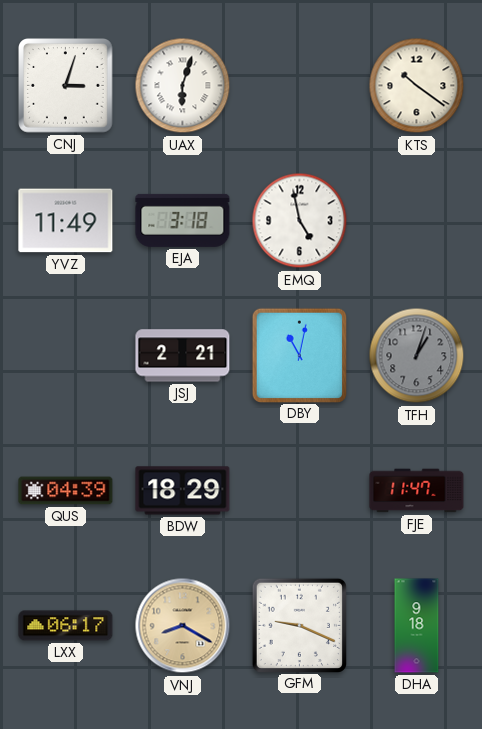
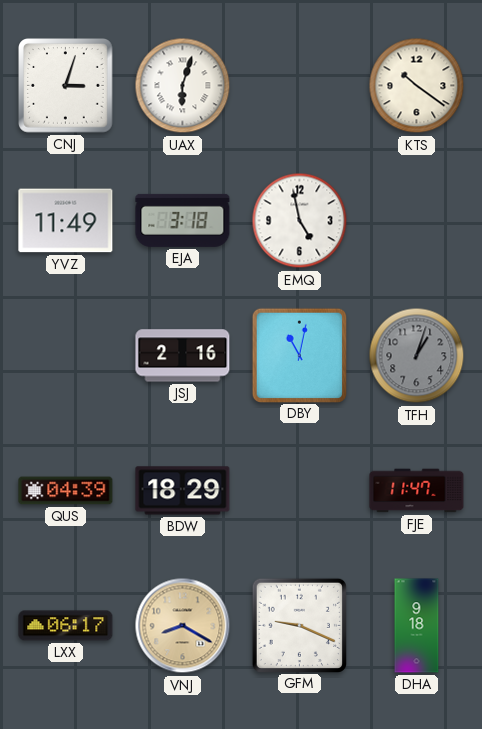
JSJ: 2:21 -> 2:16 (183, 356)
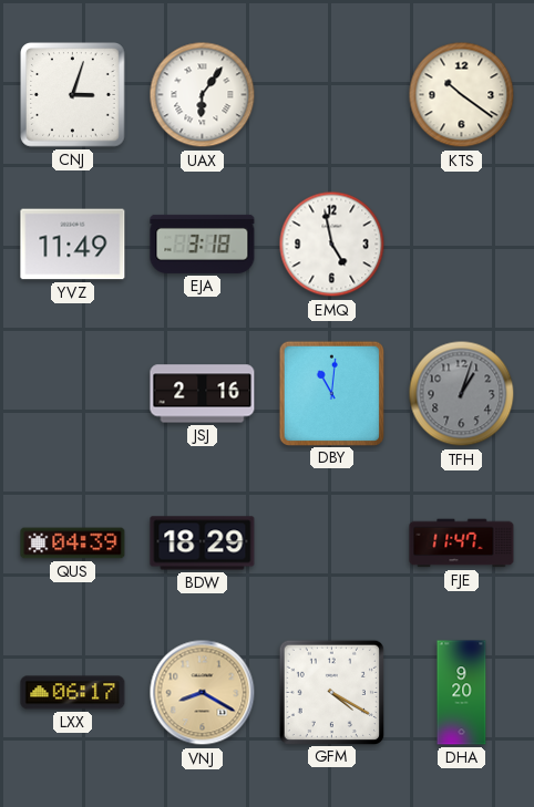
UAX: 6:03 -> 6:06 (203, 95)
DBY: 11:02 -> 11:01 (331, 393)
GFM: 9:19 -> 4:20 (331, 692)
DHA: 9:18 -> 9:20 (462, 693)
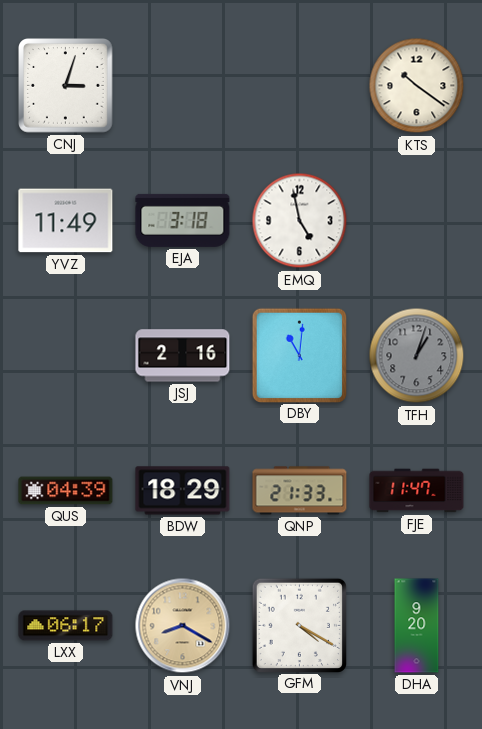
UAX: 6:06 -> none (203, 95)
QNP: none -> 21:33 (300, 491)
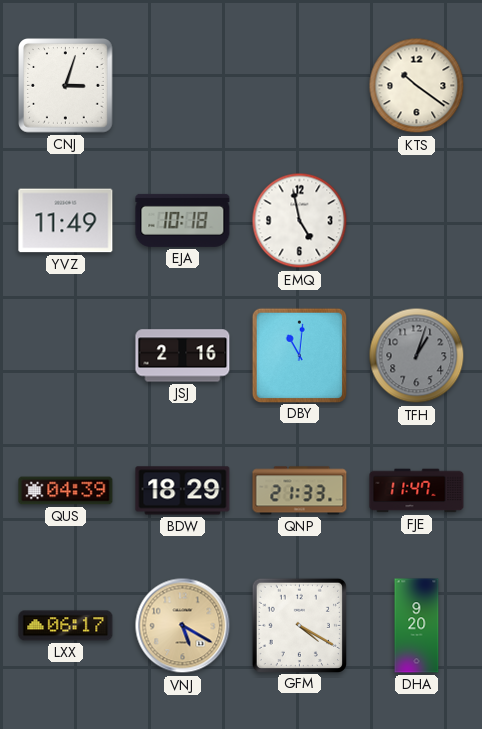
EJA: 3:18 -> 10:18 (183, 220)
VNJ: 8:20 -> 5:20 (183, 626)
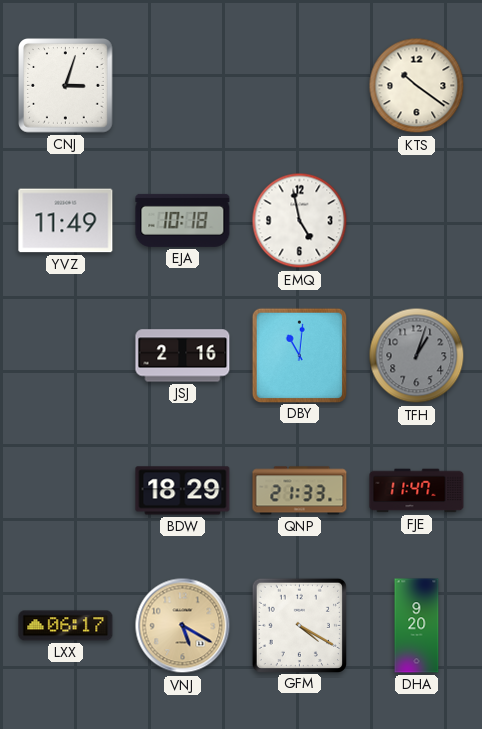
QUS: 04:39 -> none (66, 491)
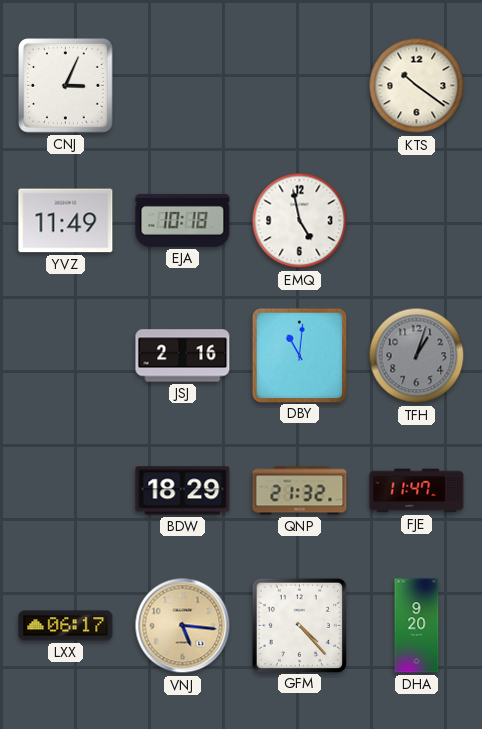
CNJ: 3:03 -> 3:04 (66, 86)
QNP: 21:33 -> 21:32 (300, 491)
VNJ: 5:20 -> 5:16 (183, 626)
GFM: 4:20 -> 4:23 (299, 625)
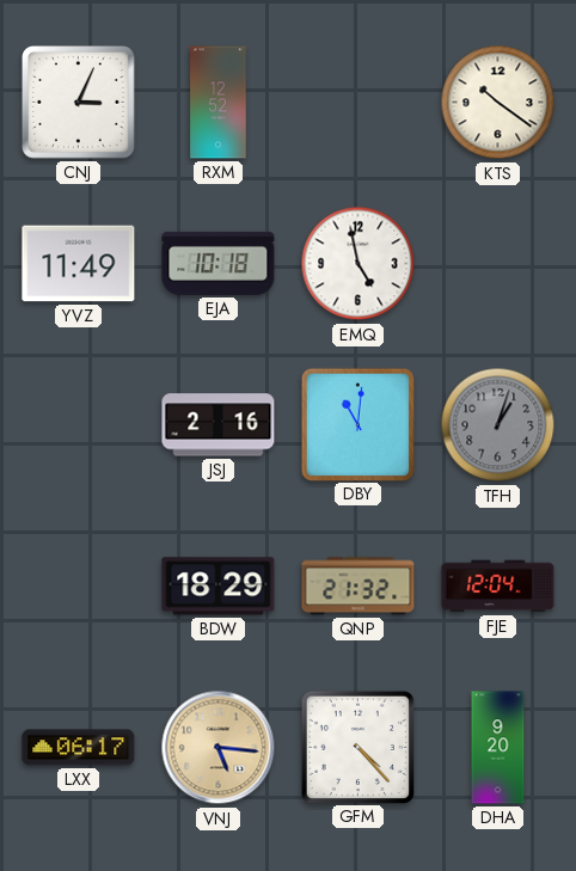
RXM: none -> 12:52 (219, 103)
FJE: 11:47 -> 12:04 (498, 587)
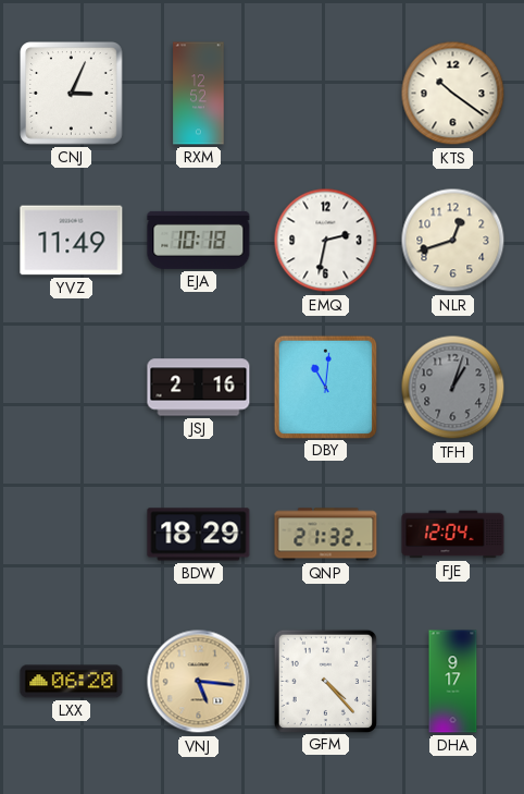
EMQ: 4:58 -> 2:32 (326, 241)
NLR: none -> 12:42 (453, 241)
LXX: 06:17 -> 06:20 (72, 682)
DHA: 9:20 -> 9:17 (453, 682)
